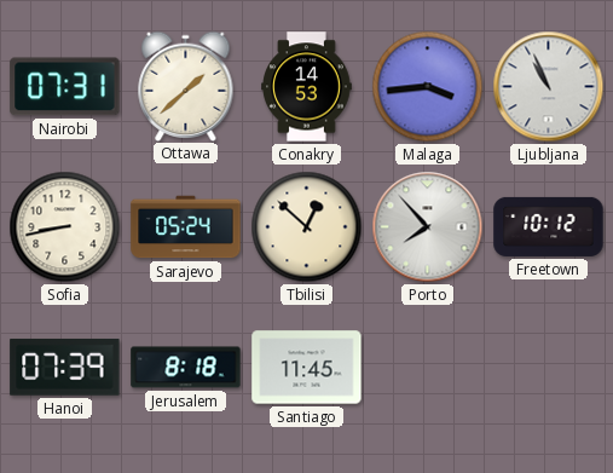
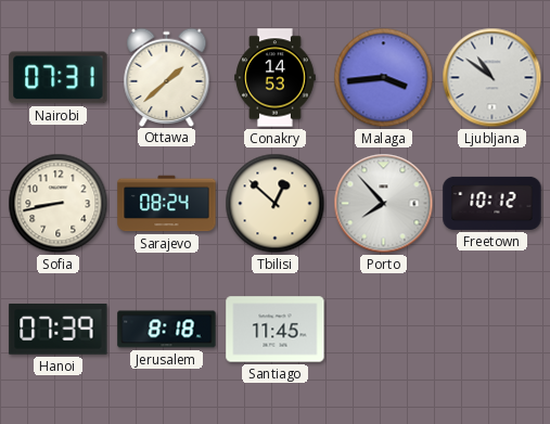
Ljubljana: 10:56 -> 10:51 (493, 78)
Sarajevo: 05:24 -> 08:24 (167, 204)
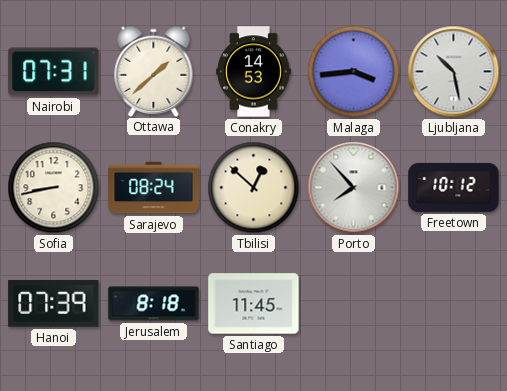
Ljubljana: 10:51 -> 10:28 (454, 72)
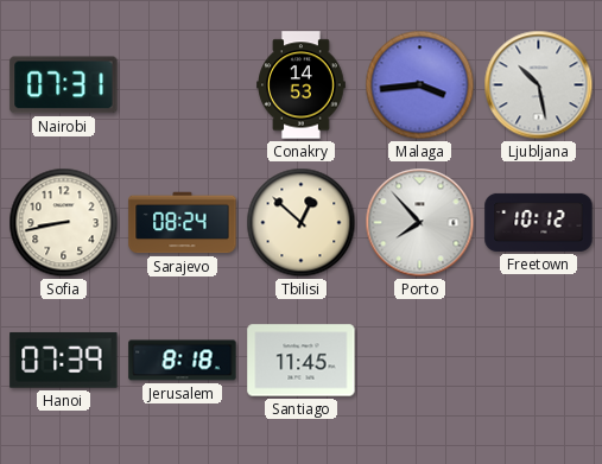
Ottawa: 1:38 -> none (154, 71)
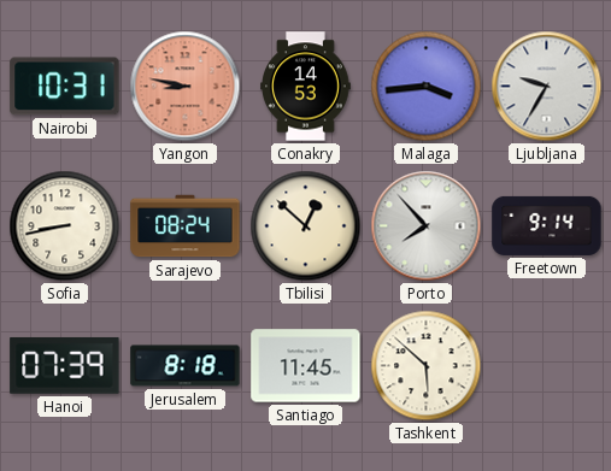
Nairobi: 07:31 -> 10:31 (65, 87)
Yangon: none -> 8:47 (186, 87)
Ljubljana: 10:28 -> 9:35 (547, 87)
Freetown: 10:12 -> 9:14 (547, 225)
Tashkent: none -> 5:52 (427, 366)
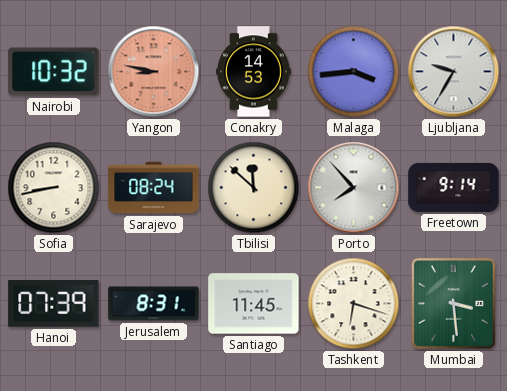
Nairobi: 10:31 -> 10:32 (54, 72)
Tbilisi: 12:52 -> 11:52 (254, 188)
Jerusalem: 8:18 -> 8:31 (154, 304)
Tashkent: 5:52 -> 6:18 (354, 304)
Mumbai: none -> 3:29 (454, 304)
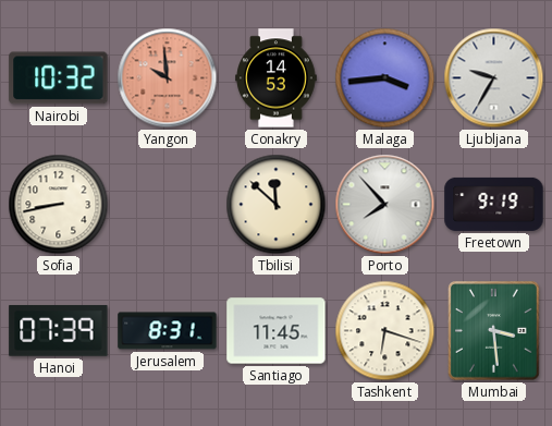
Yangon: 8:47 -> 9:59 (168, 78)
Sarajevo: 08:24 -> none (154, 188)
Freetown: 9:14 -> 9:19 (494, 204)
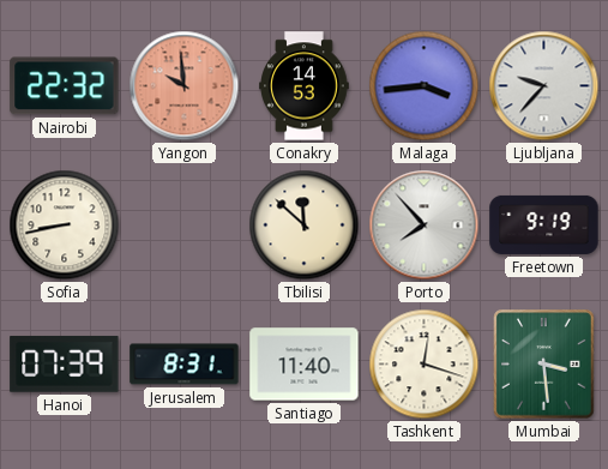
Nairobi: 10:32 -> 22:32 (65, 86)
Ljubljana: 9:35 -> 9:37 (544, 86)
Santiago: 11:45 -> 11:40 (305, 365)
Tashkent: 6:18 -> 12:18 (425, 365)
